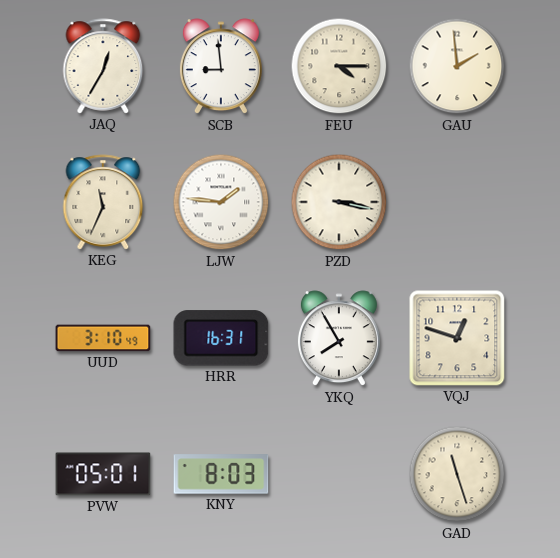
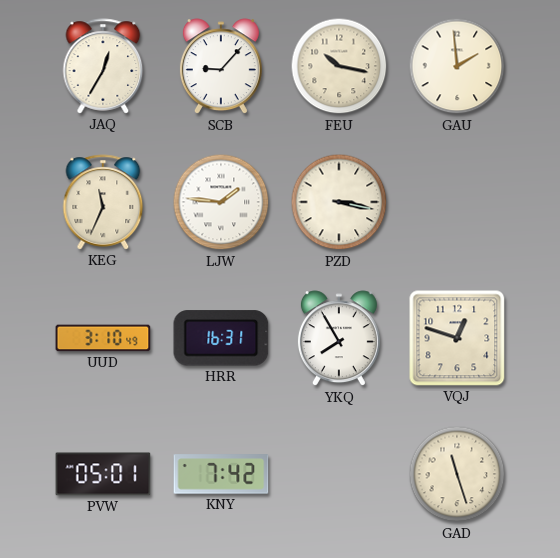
SCB: 8:59 -> 9:07 (221, 67)
FEU: 4:15 -> 10:17 (339, 66)
KNY: 8:03 -> 7:42 (221, 474)
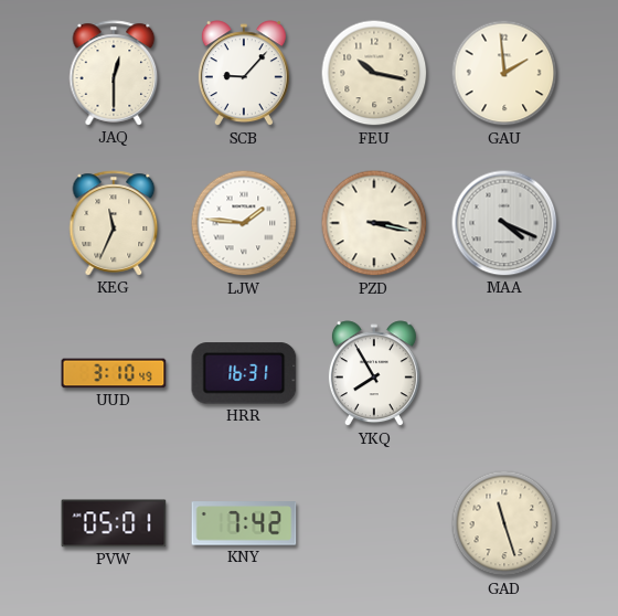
JAQ: 12:35 -> 12:30 (114, 73)
MAA: none -> 4:19 (504, 223)
VQJ: 12:48 -> none (457, 338)
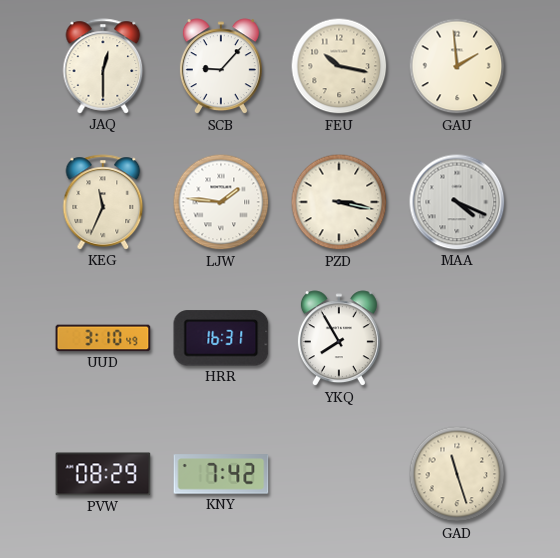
PVW: 05:01 -> 08:29 (103, 474)
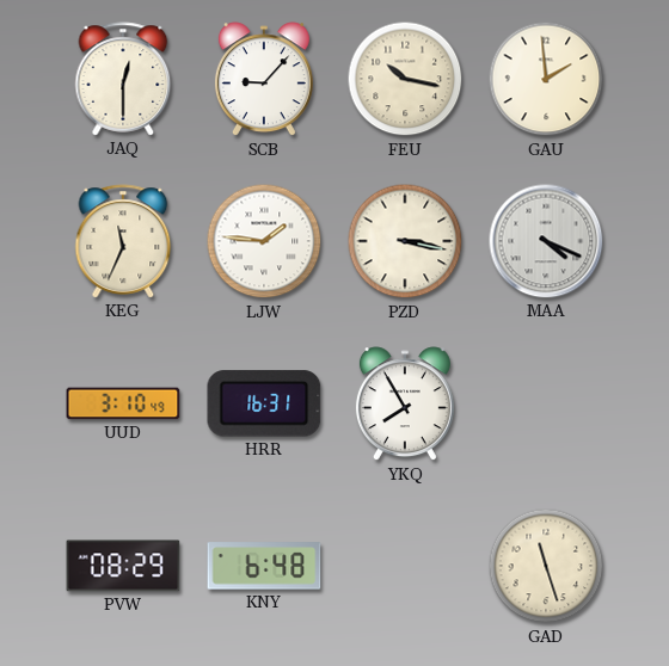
KNY: 7:42 -> 6:48 (264, 566)
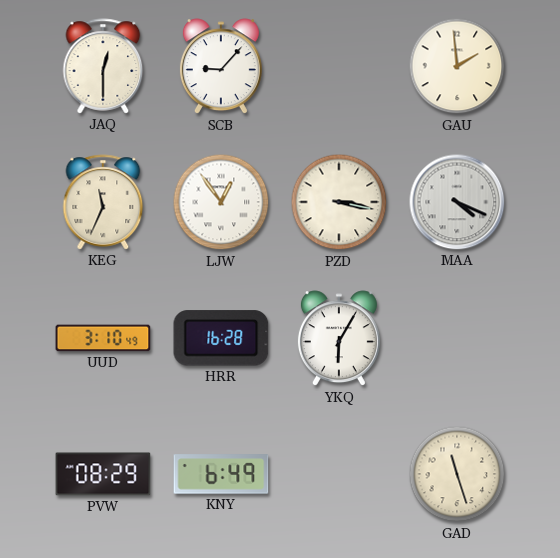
FEU: 10:17 -> none (405, 79)
LJW: 1:46 -> 12:54 (221, 202)
HRR: 16:31 -> 16:28 (221, 338)
YKQ: 7:55 -> 6:05 (339, 339)
KNY: 6:48 -> 6:49 (221, 474)
